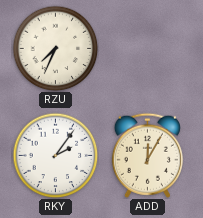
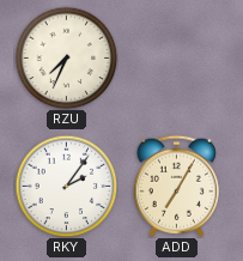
ADD: 12:05 -> 7:05 (176, 186)
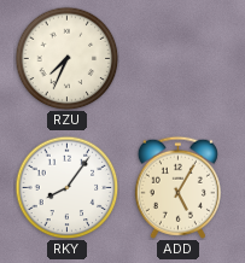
RKY: 2:06 -> 8:06 (66, 187)
ADD: 7:05 -> 5:05 (177, 187)
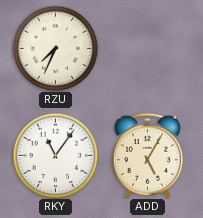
RKY: 8:06 -> 11:06 (55, 155)
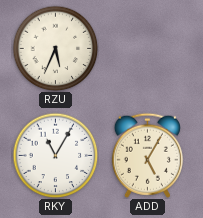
RZU: 7:34 -> 5:34 (55, 48)
RKY: 11:06 -> 11:05 (55, 155)
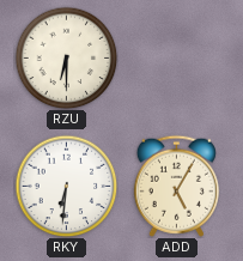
RZU: 5:34 -> 6:30 (66, 57)
RKY: 11:05 -> 6:31 (66, 186)
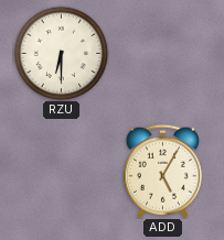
RKY: 6:31 -> none (66, 186)
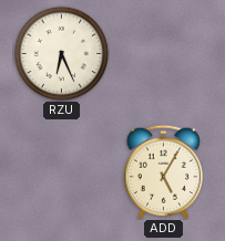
RZU: 6:30 -> 6:26 (61, 53)
